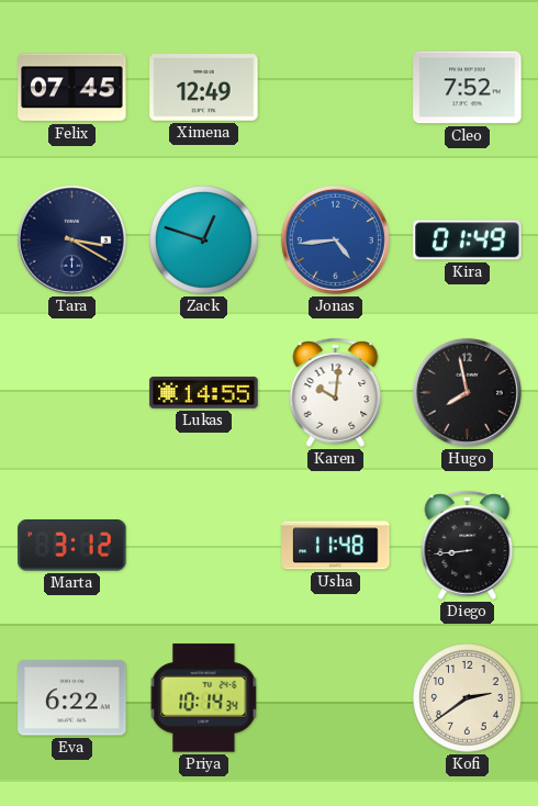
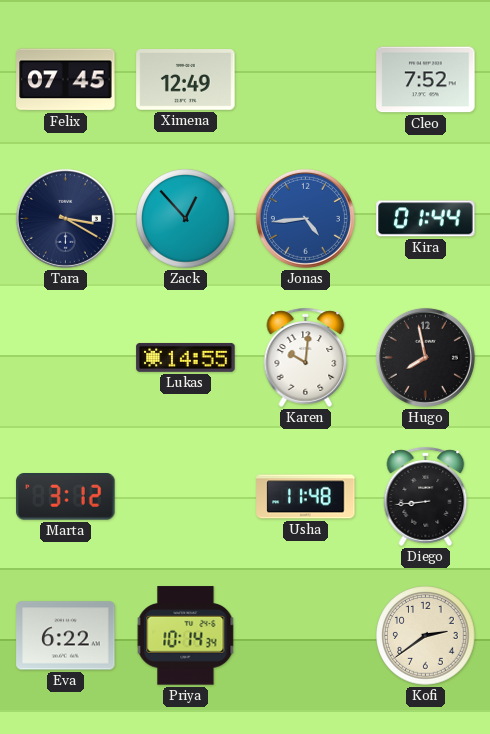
Zack: 12:48 -> 12:53 (186, 219)
Kira: 01:49 -> 01:44 (426, 219)
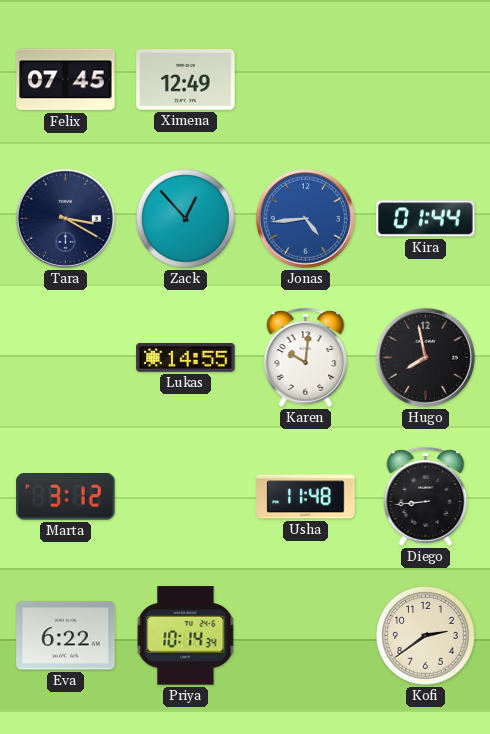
Cleo: 7:52 -> none (426, 80)
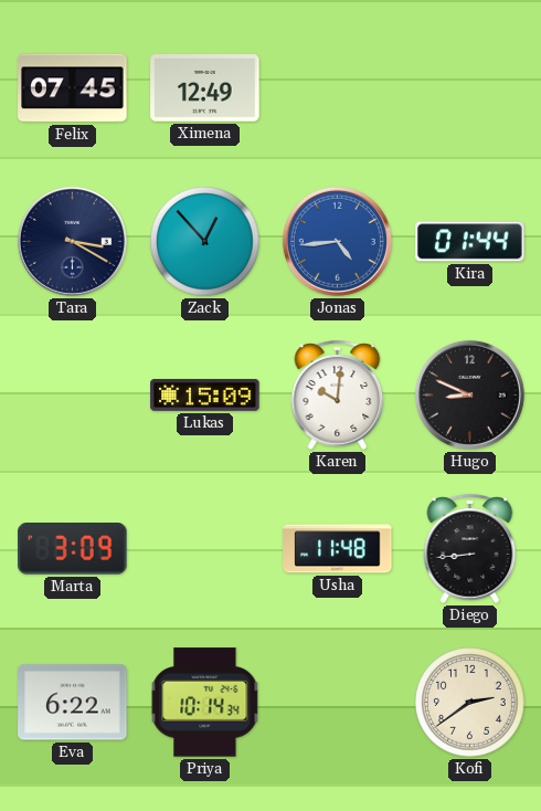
Lukas: 14:55 -> 15:09 (205, 394)
Hugo: 7:58 -> 8:49 (469, 394)
Marta: 3:12 -> 3:09 (73, 549)
